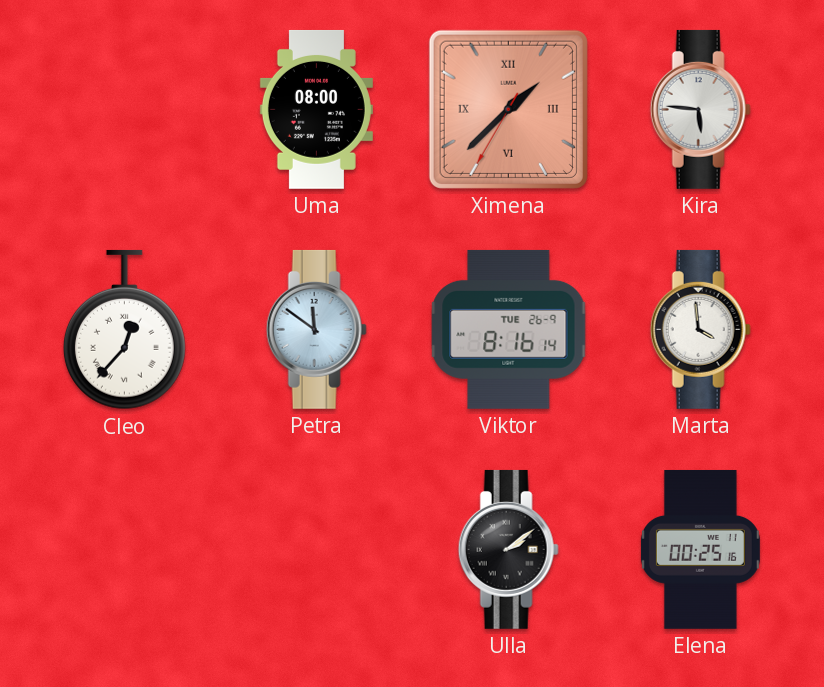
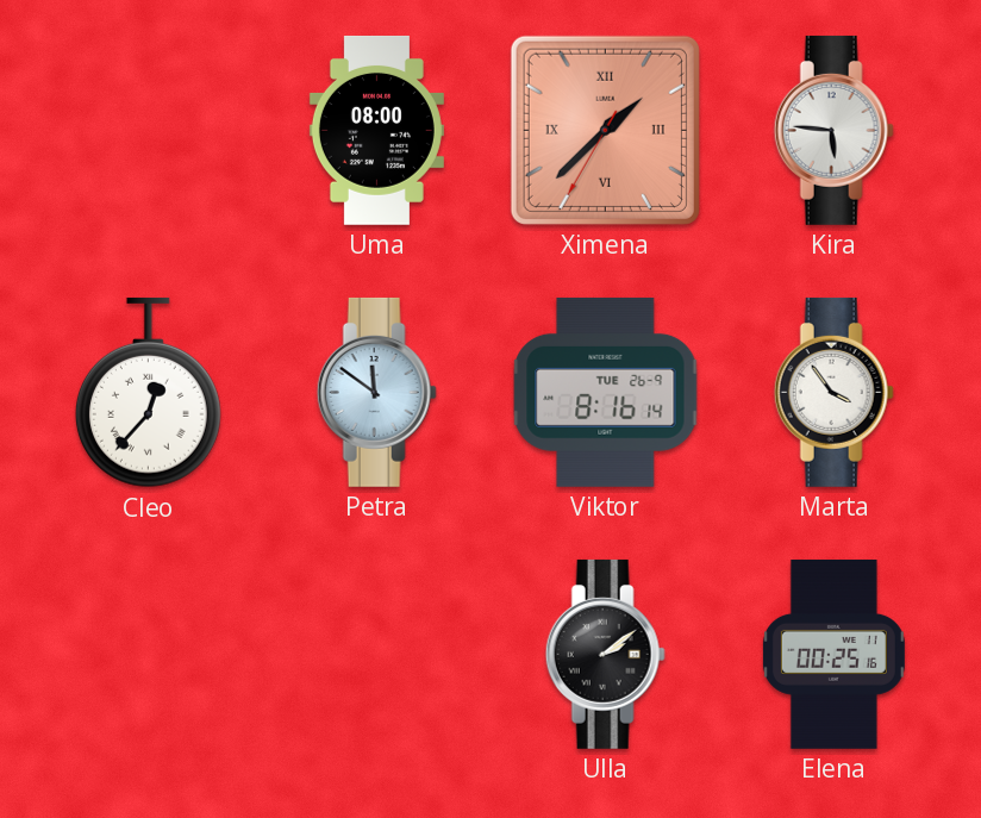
Marta: 3:59 -> 3:54 (833, 392)
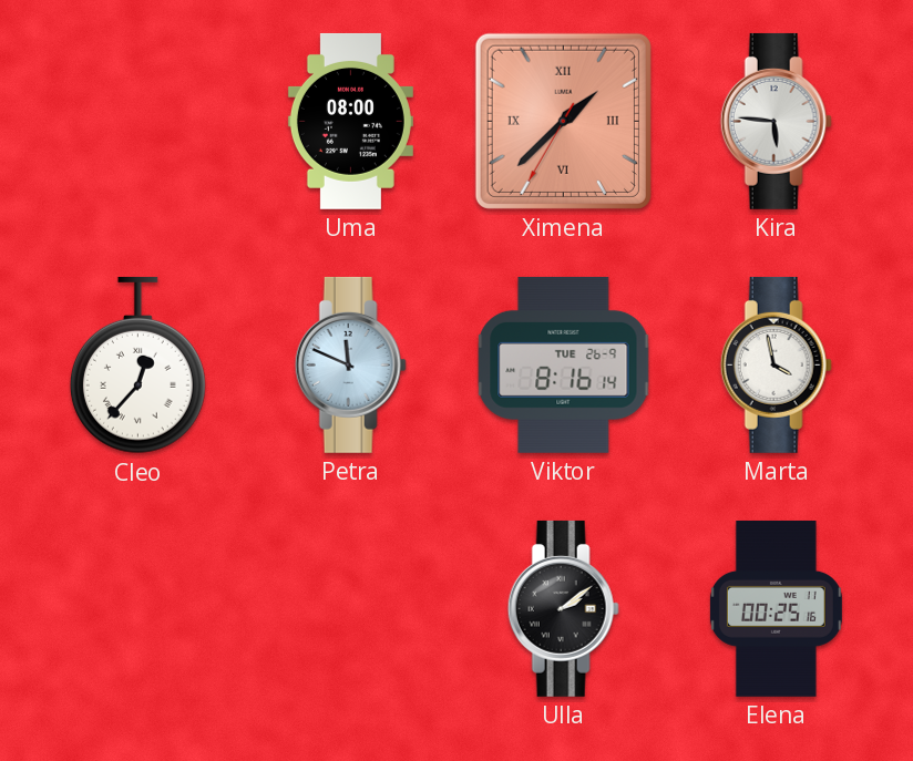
Petra: 11:51 -> 11:49 (350, 364)
Marta: 3:54 -> 3:58 (776, 364)
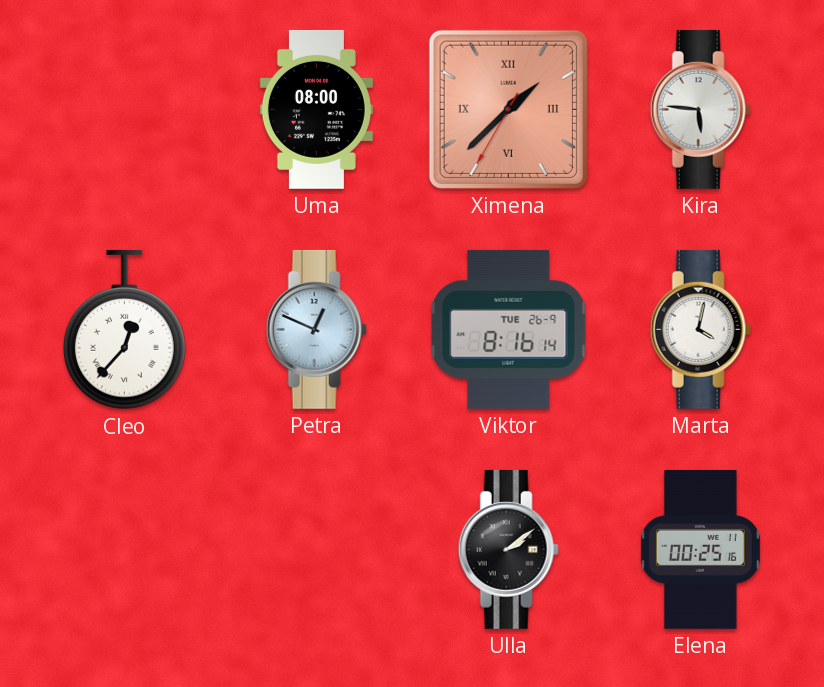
Petra: 11:49 -> 12:49 (316, 329)
Marta: 3:58 -> 4:02 (700, 329)
